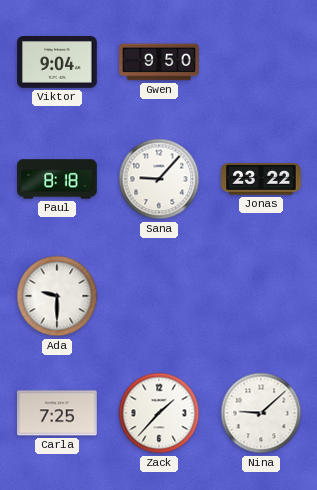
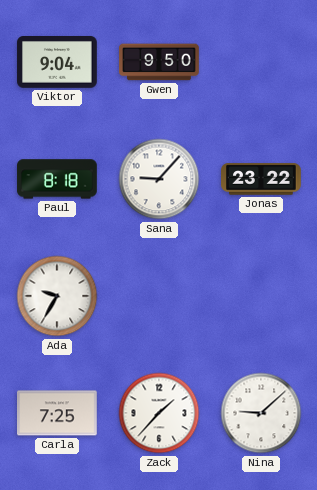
Ada: 9:30 -> 9:35 (57, 296)
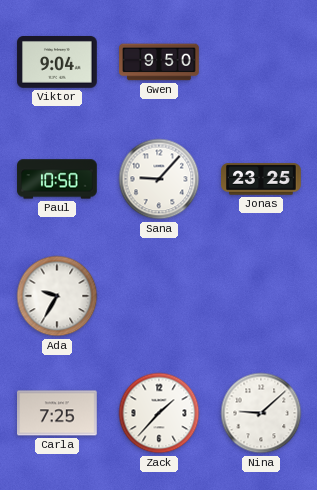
Paul: 8:18 -> 10:50 (57, 179)
Jonas: 23:22 -> 23:25 (261, 179)
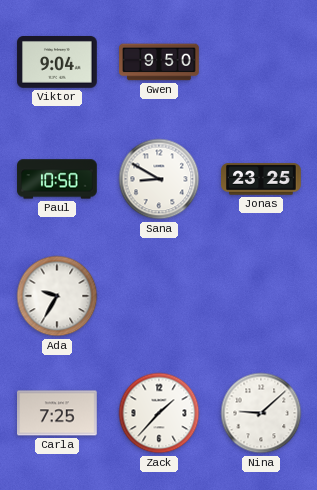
Sana: 9:07 -> 8:50 (159, 179)
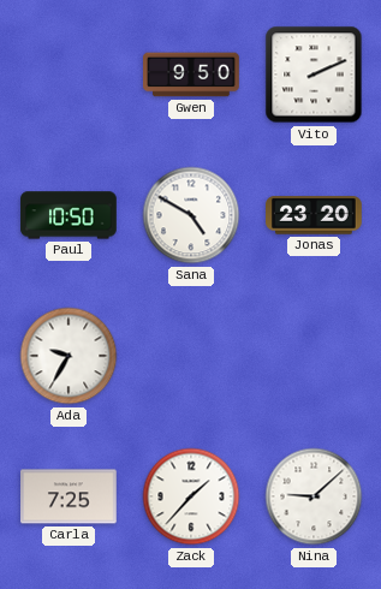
Viktor: 9:04 -> none (57, 62)
Vito: none -> 2:11 (314, 75)
Sana: 8:50 -> 4:50 (191, 215)
Jonas: 23:25 -> 23:20 (314, 215)
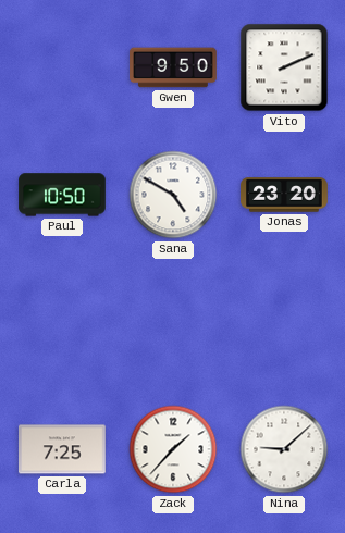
Ada: 9:35 -> none (69, 356)
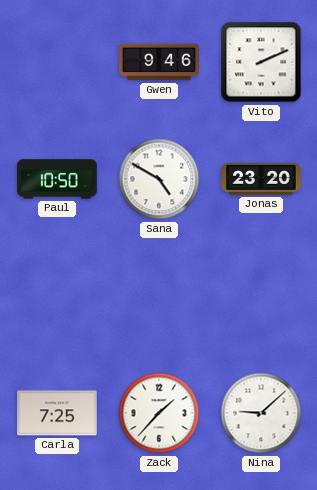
Gwen: 9:50 -> 9:46 (159, 62)
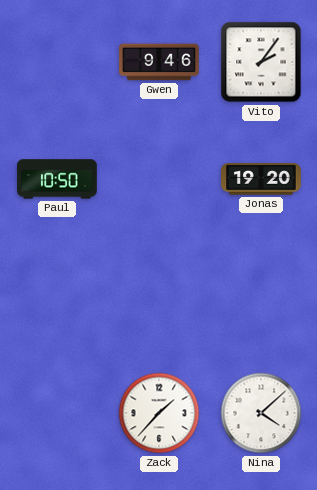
Vito: 2:11 -> 2:06 (261, 62)
Sana: 4:50 -> none (159, 179)
Jonas: 23:20 -> 19:20 (261, 179)
Carla: 7:25 -> none (58, 413)
Nina: 9:08 -> 4:08 (261, 413)
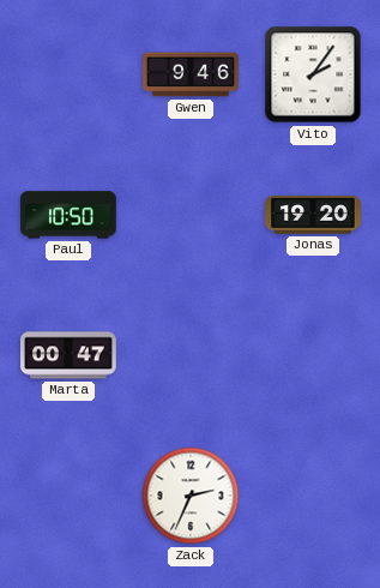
Marta: none -> 00:47 (68, 355)
Zack: 1:37 -> 2:34 (191, 496)
Nina: 4:08 -> none (261, 413)
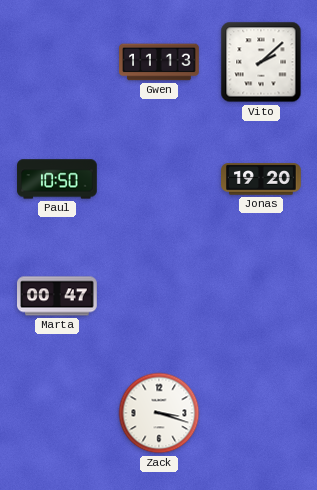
Gwen: 9:46 -> 11:13 (159, 62)
Vito: 2:06 -> 2:08 (261, 62)
Zack: 2:34 -> 3:18 (159, 413)
